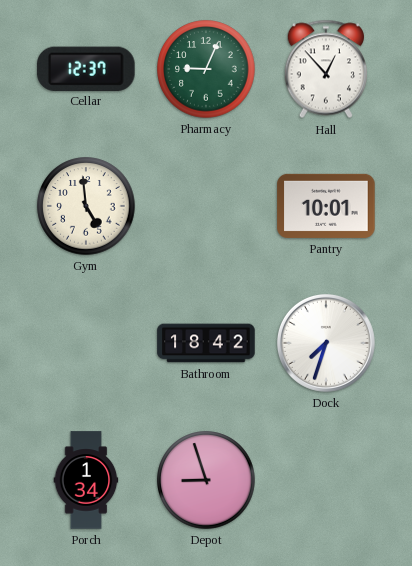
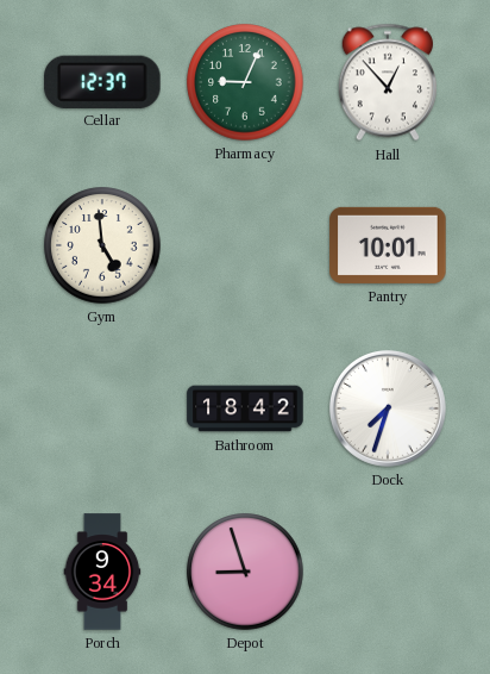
Porch: 1:34 -> 9:34 (102, 572)
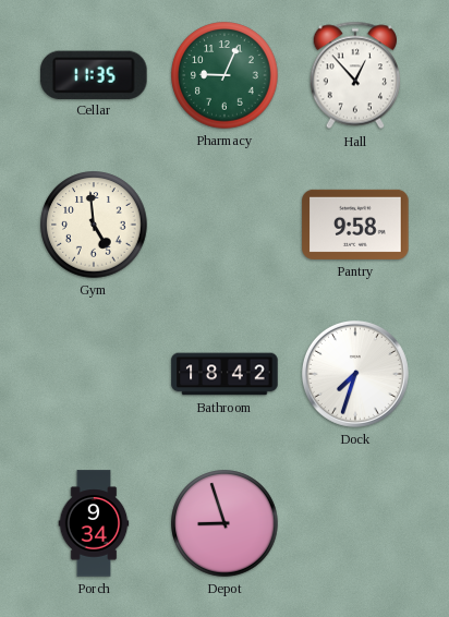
Cellar: 12:37 -> 11:35 (94, 74)
Pantry: 10:01 -> 9:58 (355, 225)
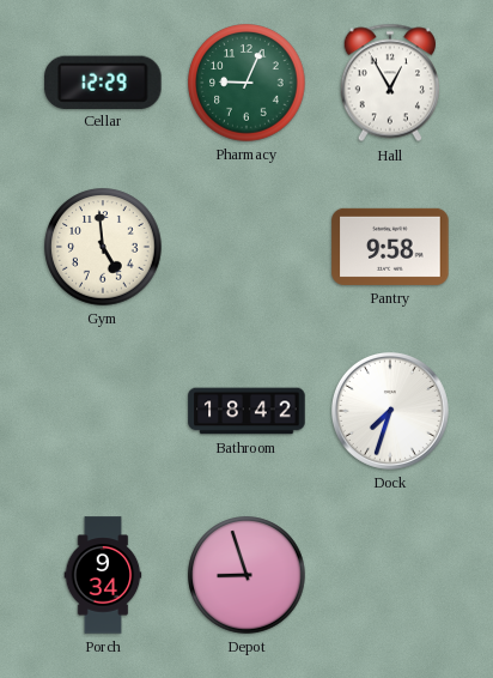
Cellar: 11:35 -> 12:29 (103, 81)
Hall: 12:53 -> 12:55 (390, 83)
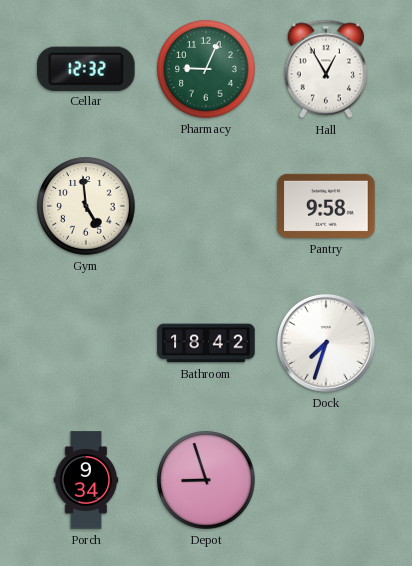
Cellar: 12:29 -> 12:32 (86, 68)
